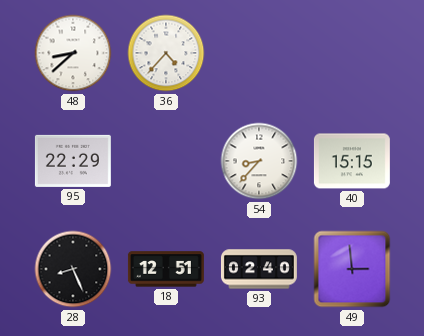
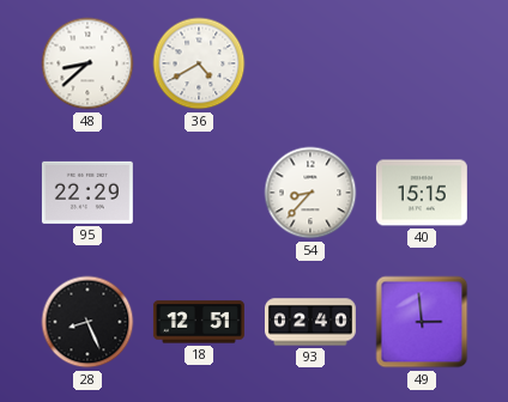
36: 4:37 -> 4:40 (199, 63)
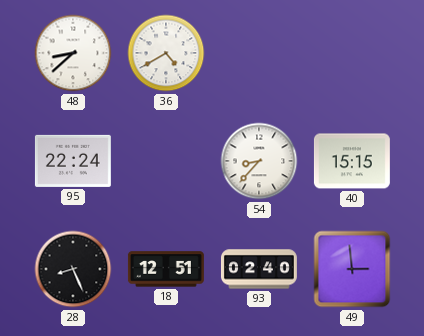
95: 22:29 -> 22:24 (73, 161)
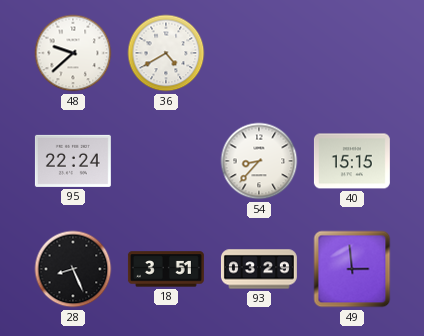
48: 8:38 -> 9:38 (73, 53)
18: 12:51 -> 3:51 (166, 269)
93: 02:40 -> 03:29 (259, 269)
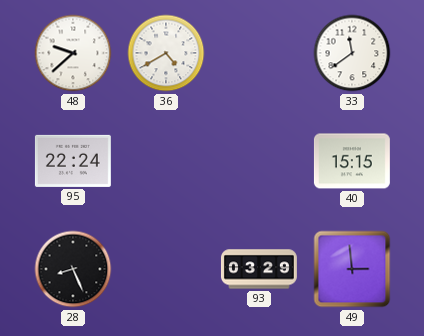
33: none -> 11:39 (352, 53)
54: 8:37 -> none (259, 161)
18: 3:51 -> none (166, 269)
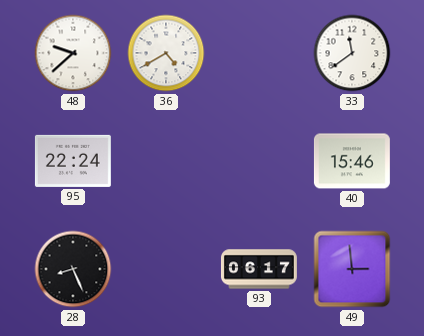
40: 15:15 -> 15:46 (352, 161)
93: 03:29 -> 06:17 (259, 269)
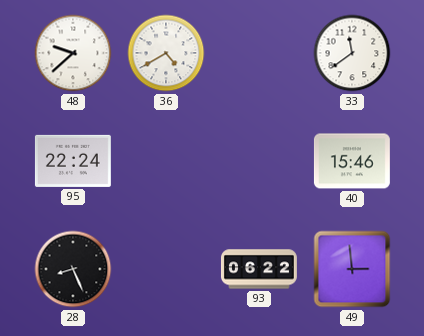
93: 06:17 -> 06:22 (259, 269)
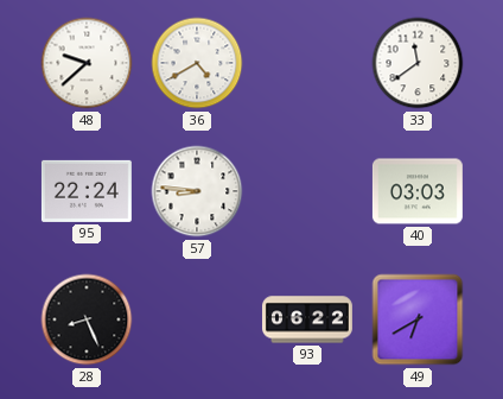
57: none -> 8:46 (197, 191)
40: 15:46 -> 03:03 (418, 191)
49: 2:59 -> 6:40 (418, 319)
